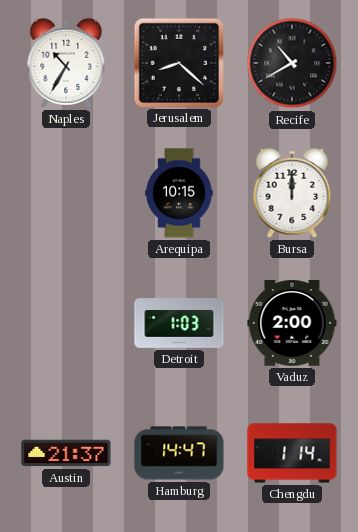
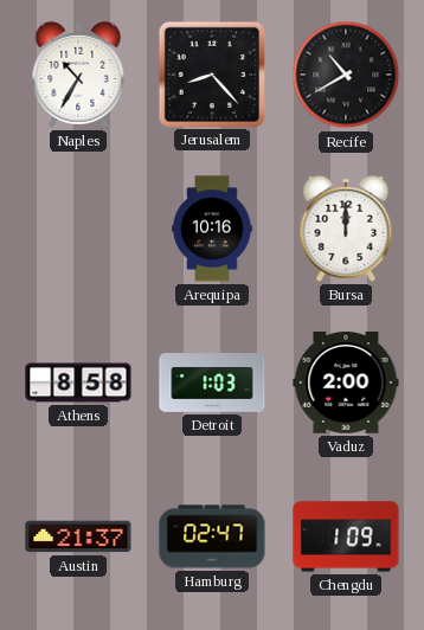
Jerusalem: 8:22 -> 8:23 (211, 73)
Arequipa: 10:15 -> 10:16 (212, 229)
Athens: none -> 8:58 (78, 382)
Hamburg: 14:47 -> 02:47 (212, 536)
Chengdu: 1:14 -> 1:09 (346, 536)
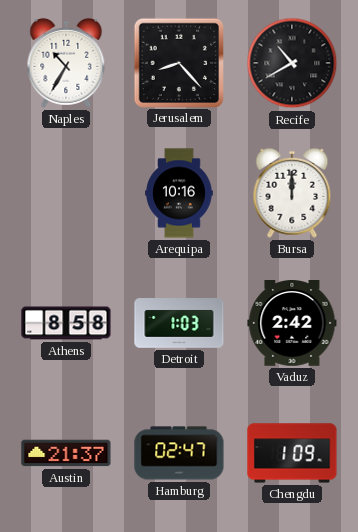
Vaduz: 2:00 -> 2:42 (292, 324)
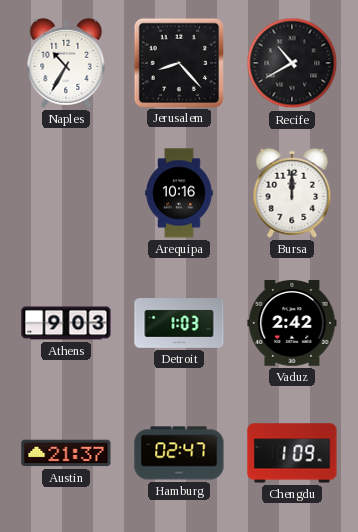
Athens: 8:58 -> 9:03 (66, 323)
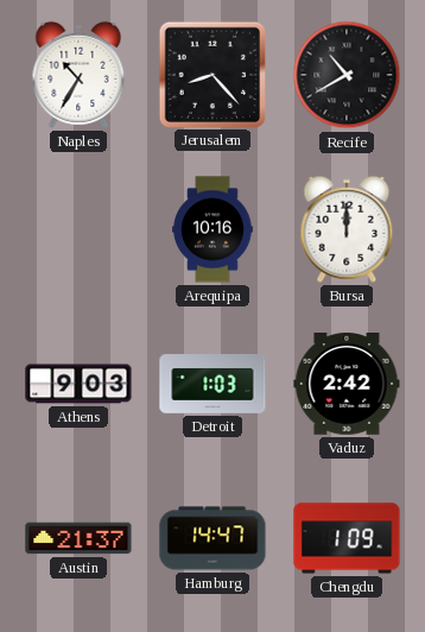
Hamburg: 02:47 -> 14:47 (213, 538)
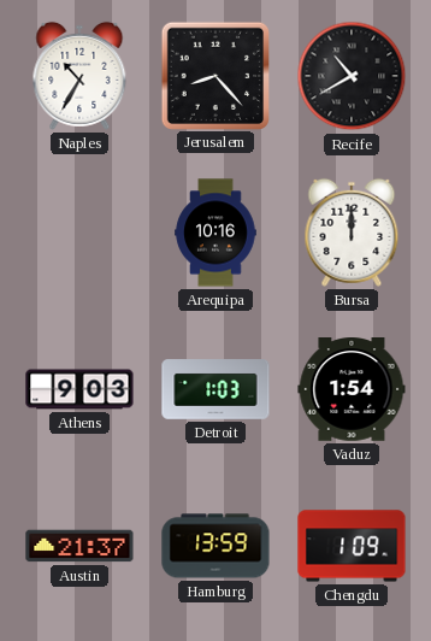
Vaduz: 2:42 -> 1:54 (352, 390)
Hamburg: 14:47 -> 13:59 (215, 546)
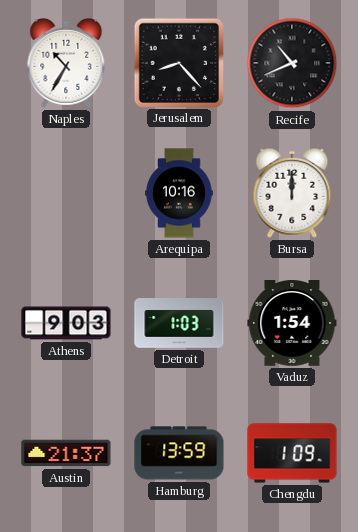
Recife: 10:40 -> 10:41 (292, 63)
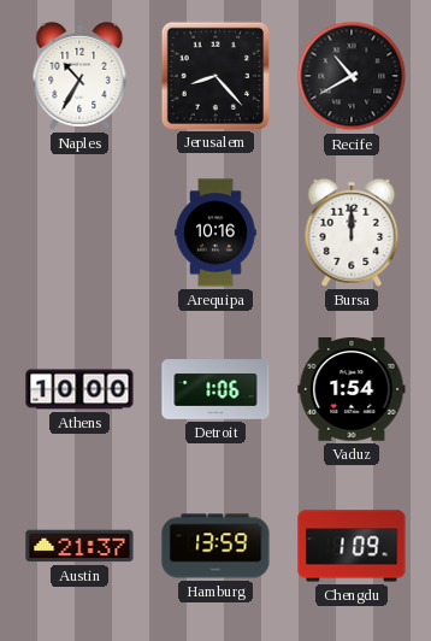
Recife: 10:41 -> 10:40 (352, 76)
Athens: 9:03 -> 10:00 (79, 389)
Detroit: 1:03 -> 1:06 (215, 389)
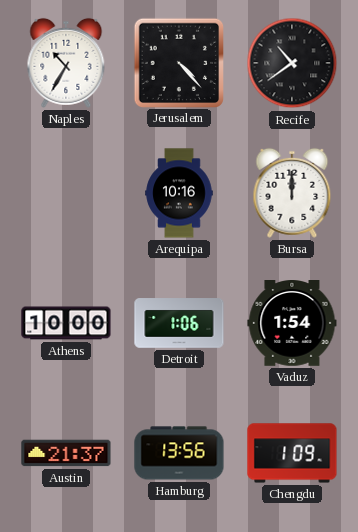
Jerusalem: 8:23 -> 4:23 (178, 62)
Recife: 10:40 -> 10:39 (292, 63)
Hamburg: 13:59 -> 13:56 (179, 453)
